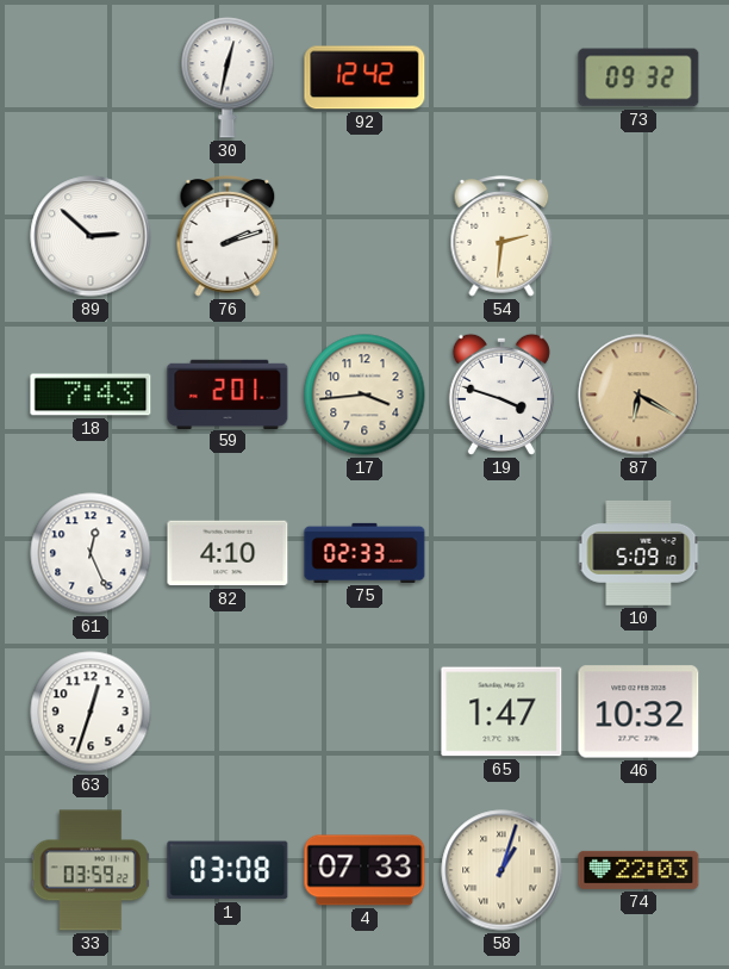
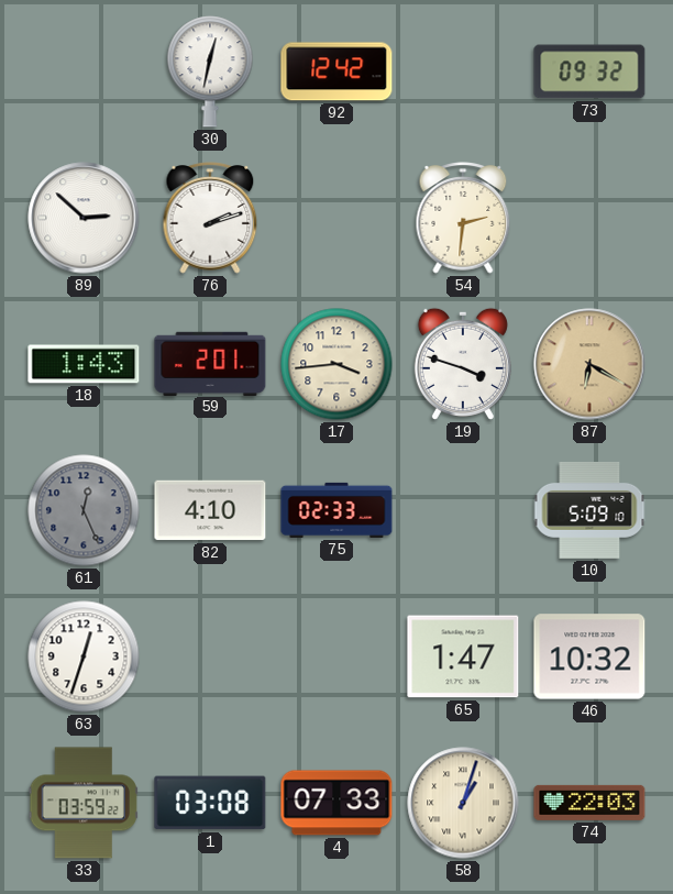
18: 7:43 -> 1:43 (84, 364)
61 dial: white -> grey (84, 510)
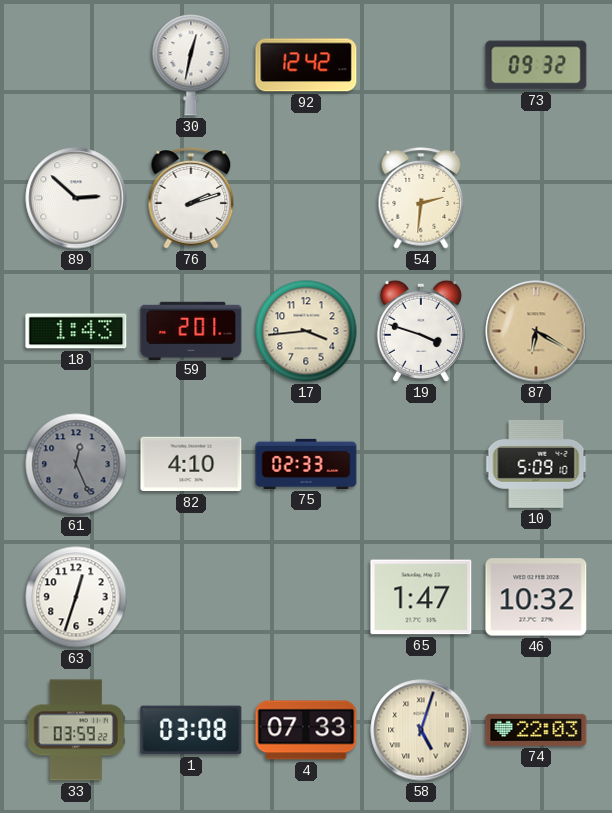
58: 1:03 -> 5:03 (421, 730)
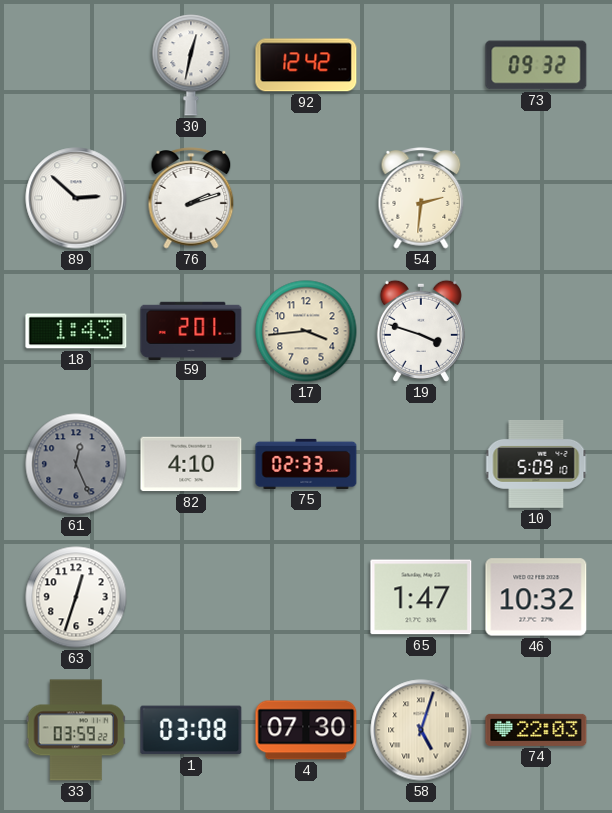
87: 6:20 -> none (536, 331)
4: 07:33 -> 07:30 (306, 730)
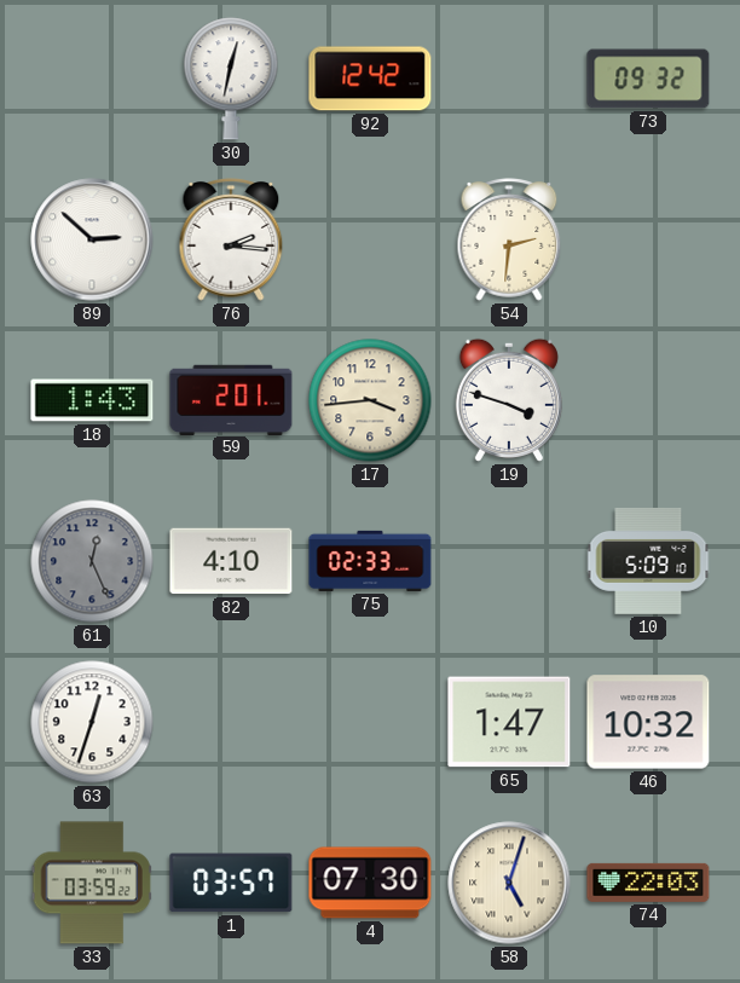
76: 2:12 -> 2:16 (231, 239)
1: 03:08 -> 03:57 (231, 883)
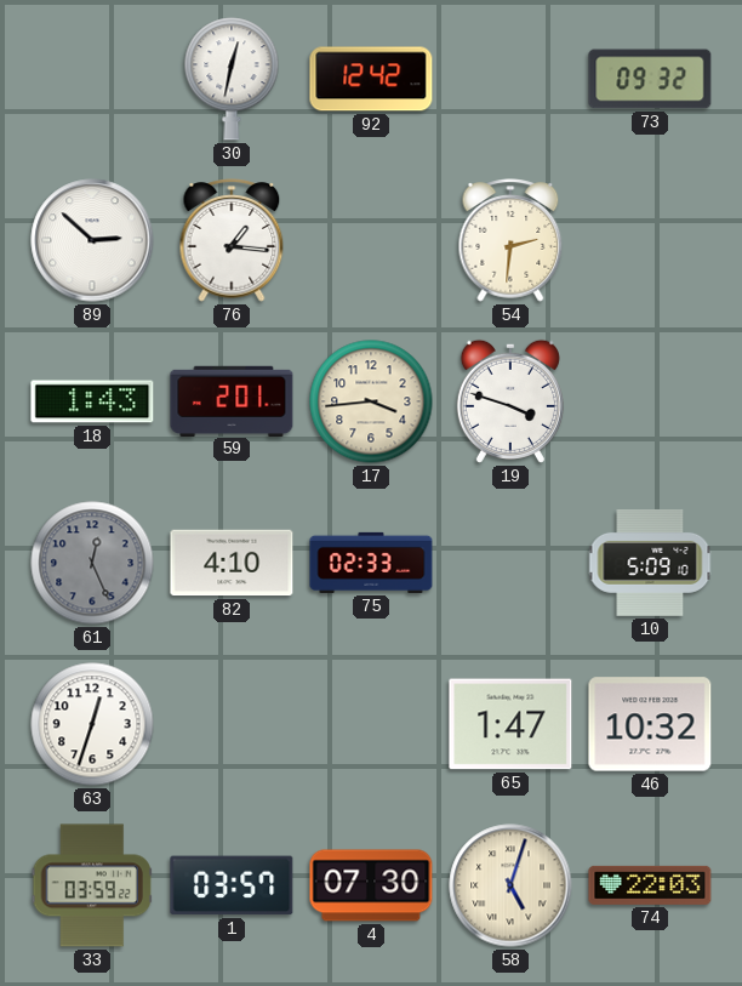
76: 2:16 -> 1:16 (232, 240)
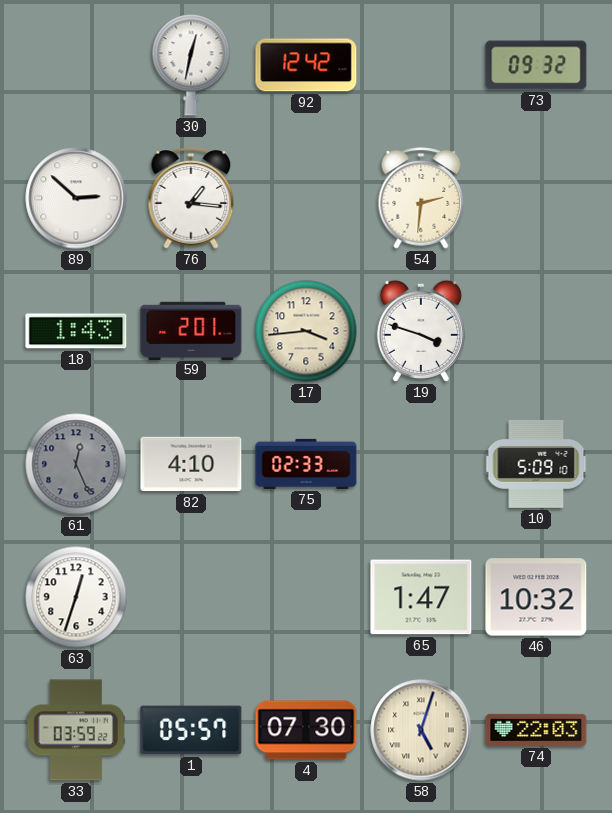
1: 03:57 -> 05:57 (191, 730)
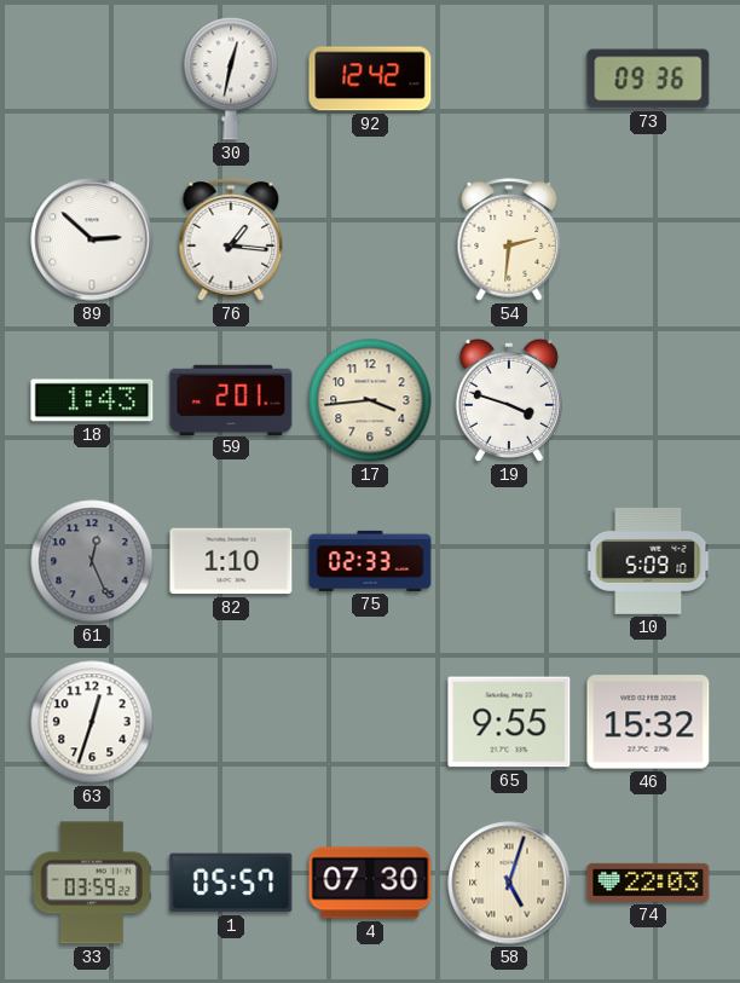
73: 09:32 -> 09:36 (648, 79)
82: 4:10 -> 1:10 (231, 561)
65: 1:47 -> 9:55 (509, 722)
46: 10:32 -> 15:32 (648, 722)
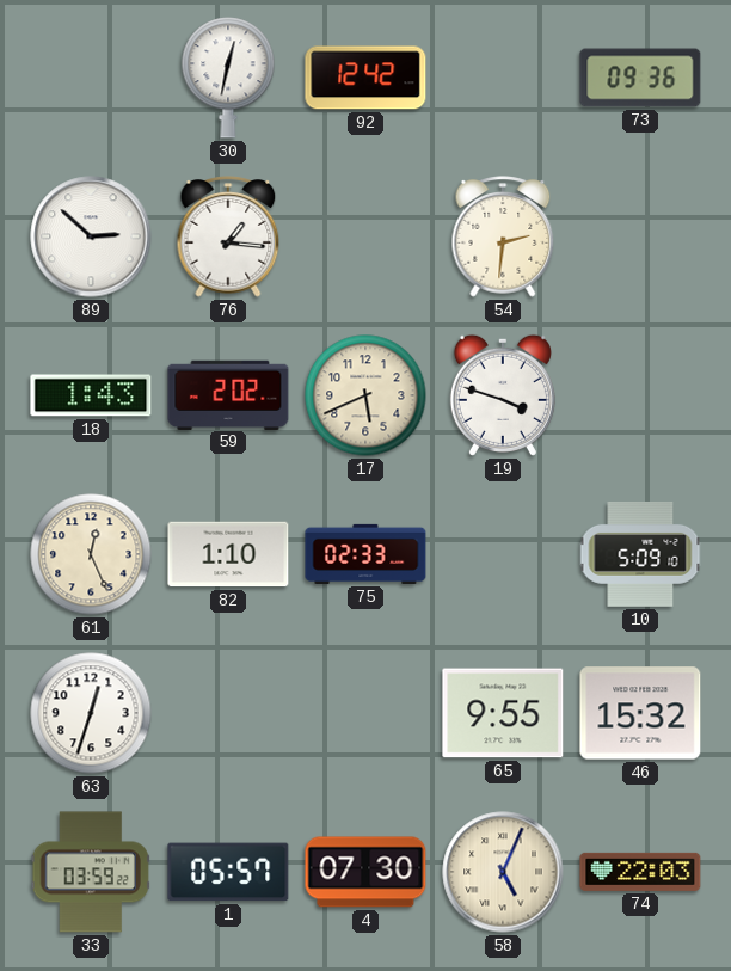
59: 2:01 -> 2:02 (228, 394)
17: 3:44 -> 5:41 (365, 395)
61 dial: grey -> cream (91, 554)
58: 5:03 -> 5:04 (503, 872)
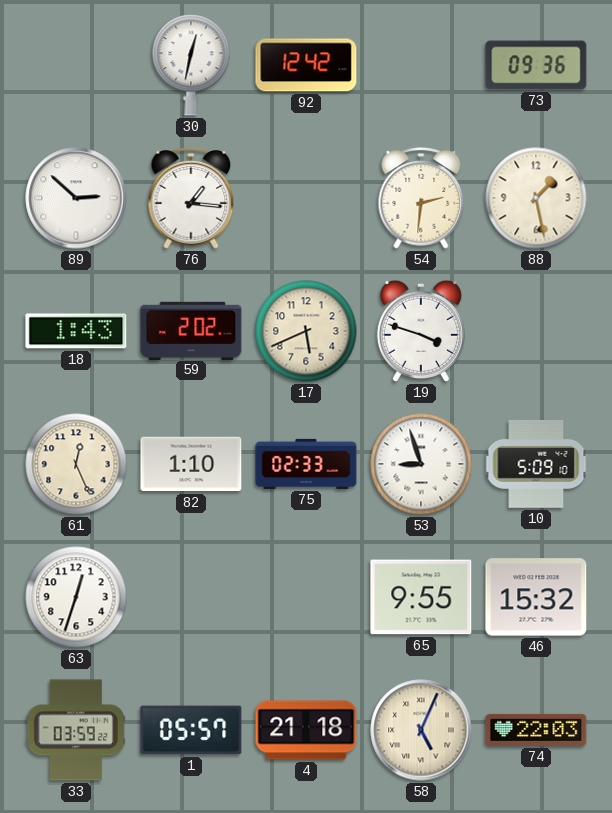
88: none -> 1:28 (536, 198)
53: none -> 8:57 (421, 464)
4: 07:30 -> 21:18 (306, 730)
